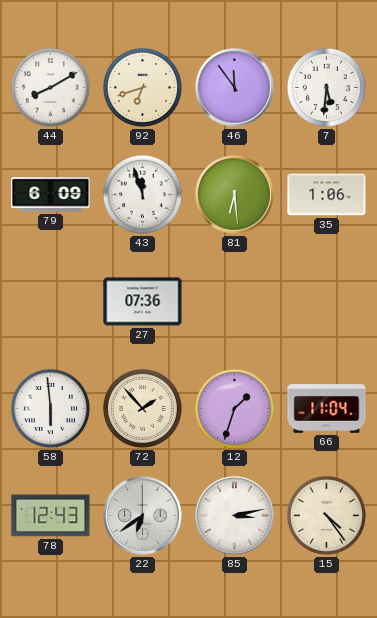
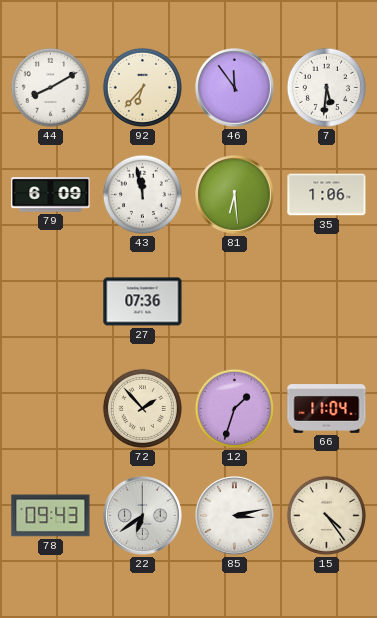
92: 6:42 -> 6:37 (142, 87)
43: 11:57 -> 11:58 (142, 194)
58: 5:59 -> none (50, 408)
78: 12:43 -> 09:43 (51, 516)
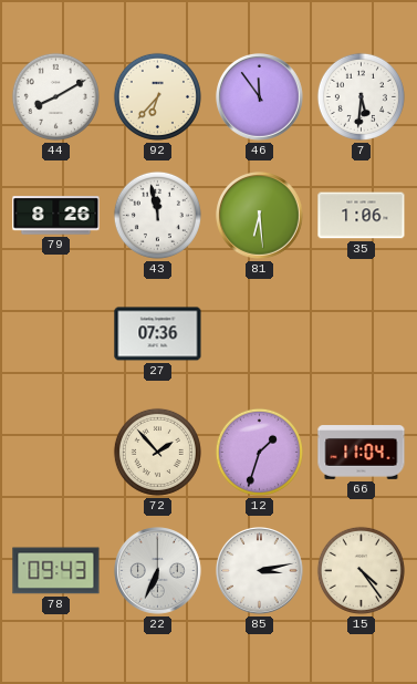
79: 6:09 -> 8:26 (56, 216)
22: 6:39 -> 6:34 (158, 571)
